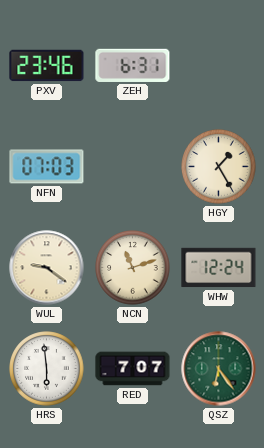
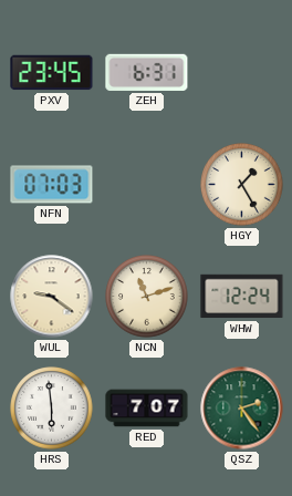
PXV: 23:46 -> 23:45 (52, 73)
QSZ: 6:24 -> 2:24 (242, 409)
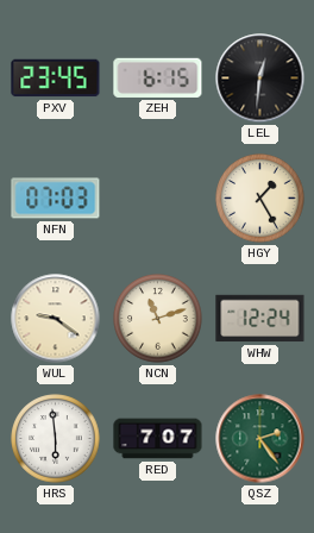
ZEH: 6:31 -> 6:15 (158, 77)
LEL: none -> 12:31 (260, 79)
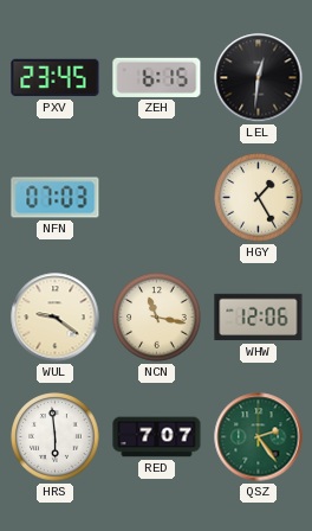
NCN: 11:12 -> 11:17 (157, 318)
WHW: 12:24 -> 12:06 (259, 318)
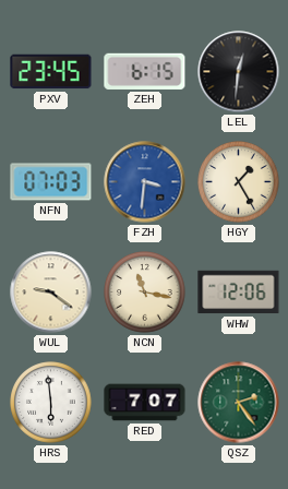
FZH: none -> 3:31 (145, 182)
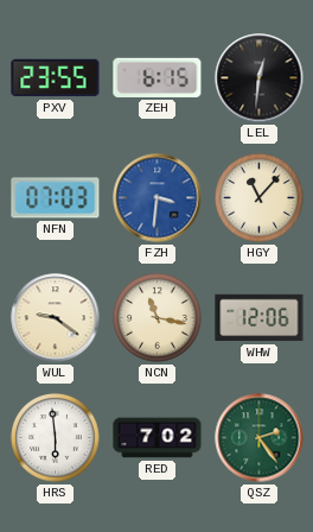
PXV: 23:45 -> 23:55 (56, 78)
HGY: 1:25 -> 11:07 (260, 198)
RED: 7:07 -> 7:02 (158, 438)
